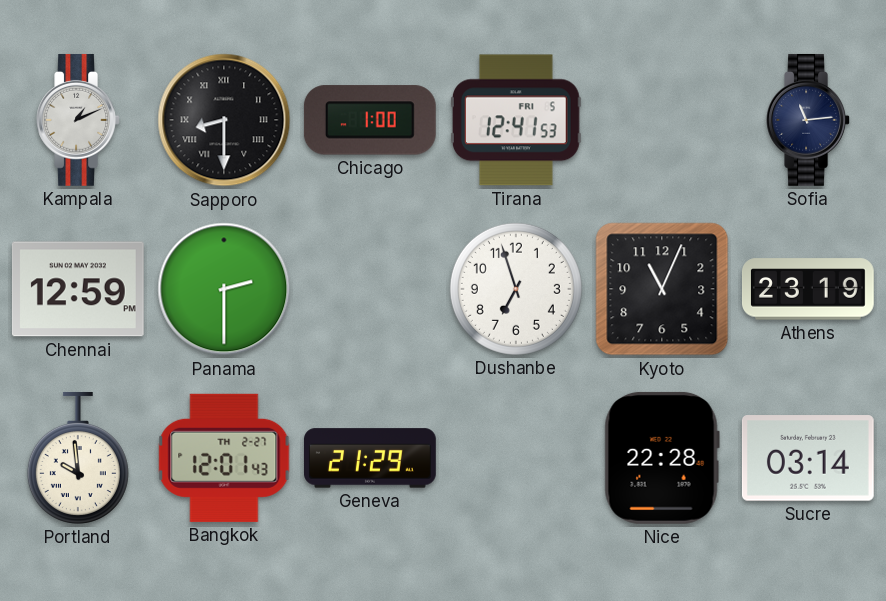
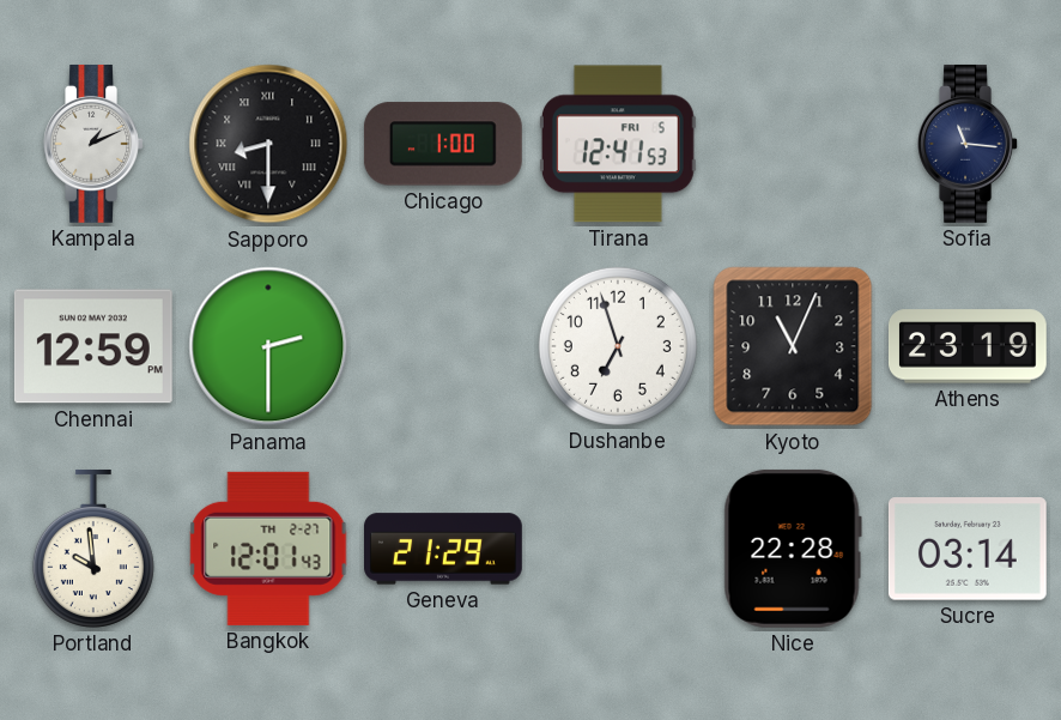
Sofia: 11:14 -> 11:16 (968, 144)
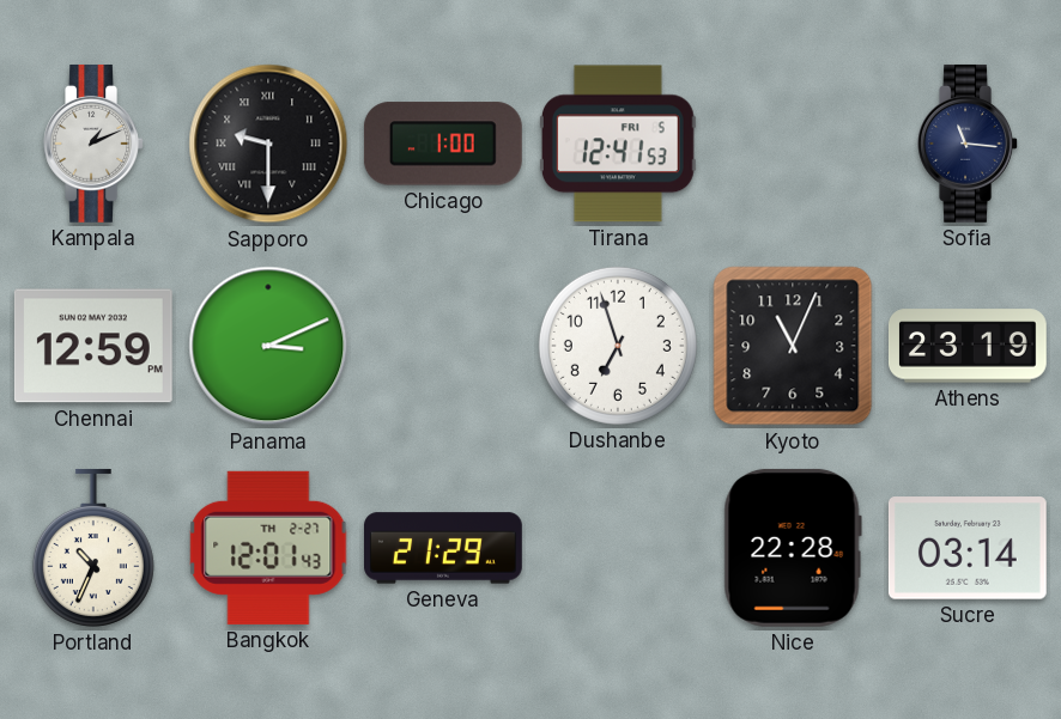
Sapporo: 8:30 -> 9:30 (268, 144)
Panama: 2:30 -> 3:11 (268, 346)
Portland: 9:59 -> 10:34 (93, 548)
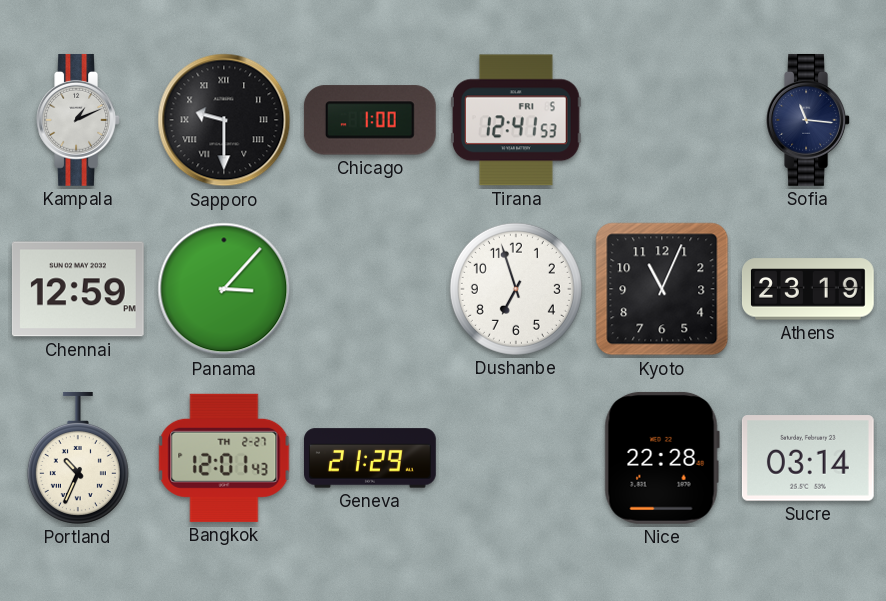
Panama: 3:11 -> 3:07 (224, 289)
